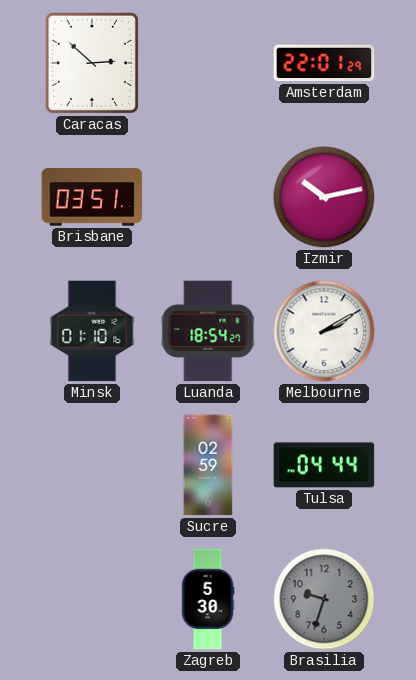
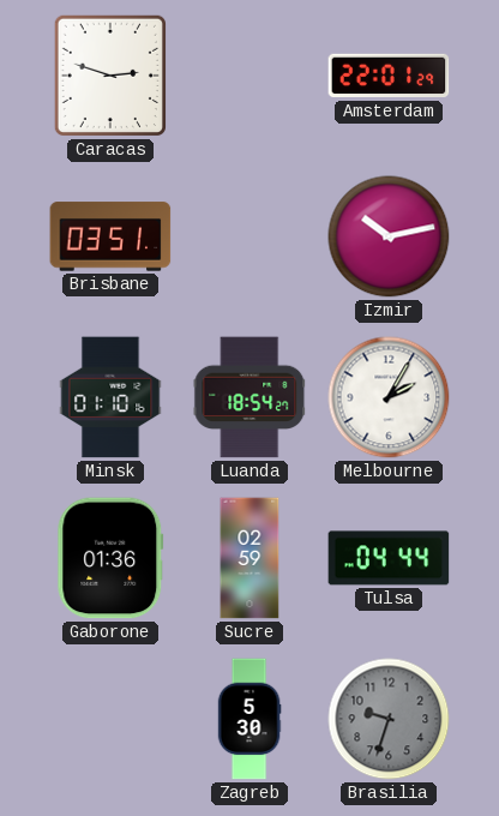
Caracas: 2:52 -> 2:48 (110, 76)
Melbourne: 2:10 -> 2:05 (389, 397)
Gaborone: none -> 01:36 (110, 558)
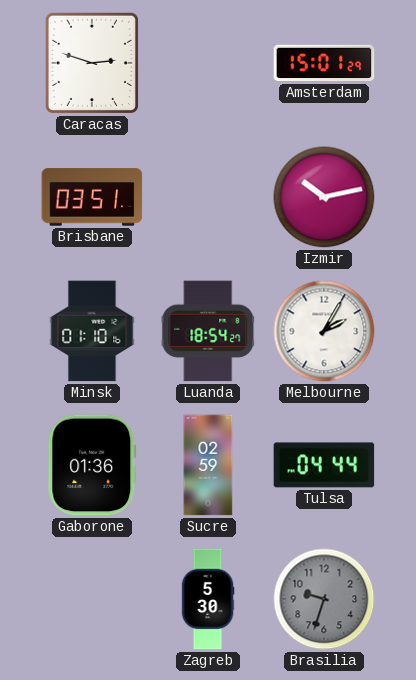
Amsterdam: 22:01 -> 15:01 (324, 63)
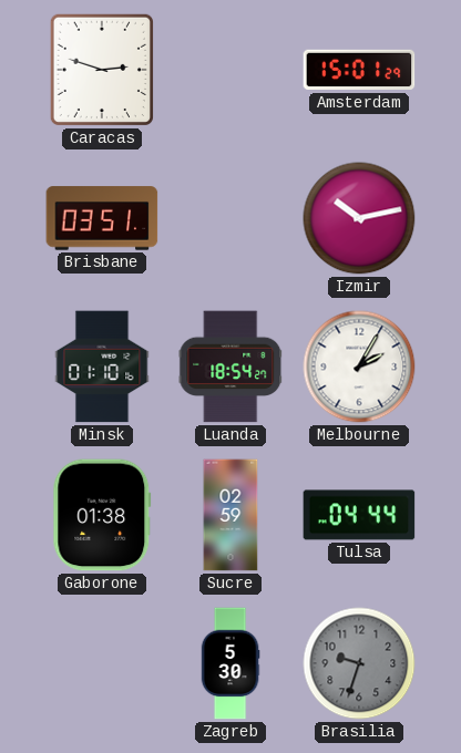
Gaborone: 01:36 -> 01:38 (102, 515)
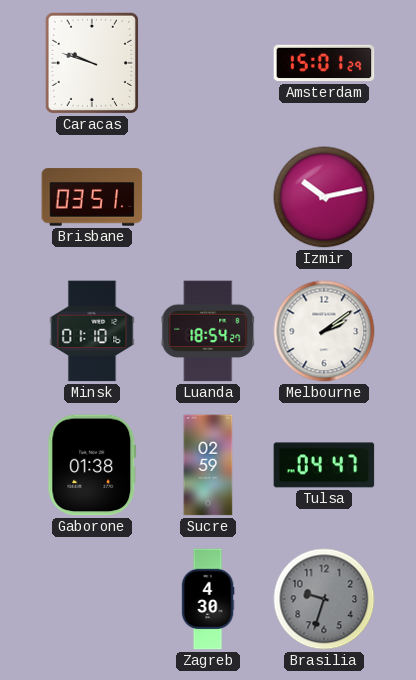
Caracas: 2:48 -> 9:48 (92, 63)
Melbourne: 2:05 -> 2:09 (324, 331)
Tulsa: 04:44 -> 04:47 (324, 465)
Zagreb: 5:30 -> 4:30 (208, 599)
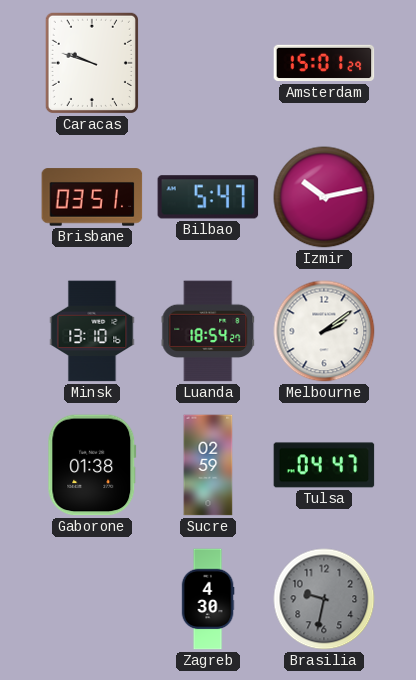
Bilbao: none -> 5:47 (208, 197)
Minsk: 01:10 -> 13:10 (92, 331)
Brasilia: 9:33 -> 9:32 (324, 599)
